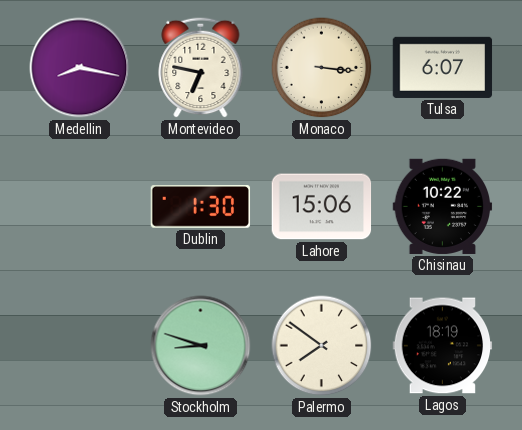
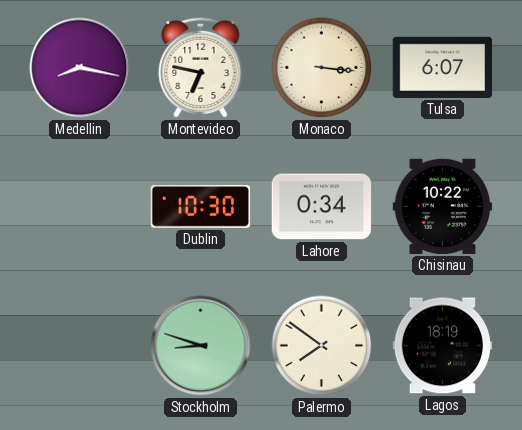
Dublin: 1:30 -> 10:30 (201, 207)
Lahore: 15:06 -> 0:34 (322, 207)
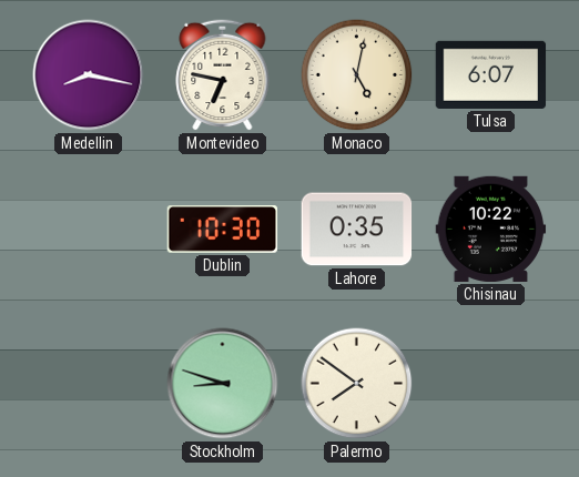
Monaco: 3:16 -> 5:02 (357, 75)
Lahore: 0:34 -> 0:35 (357, 230)
Lagos: 18:19 -> none (443, 346)
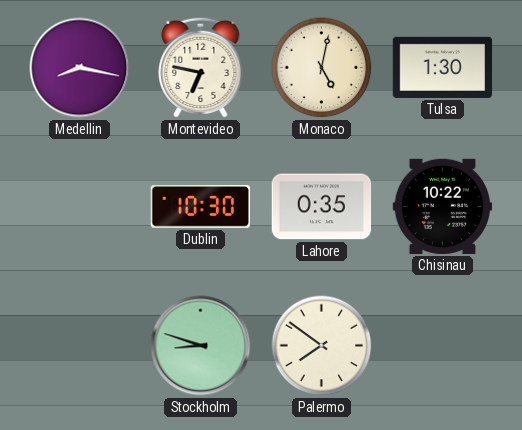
Tulsa: 6:07 -> 1:30 (443, 67)
